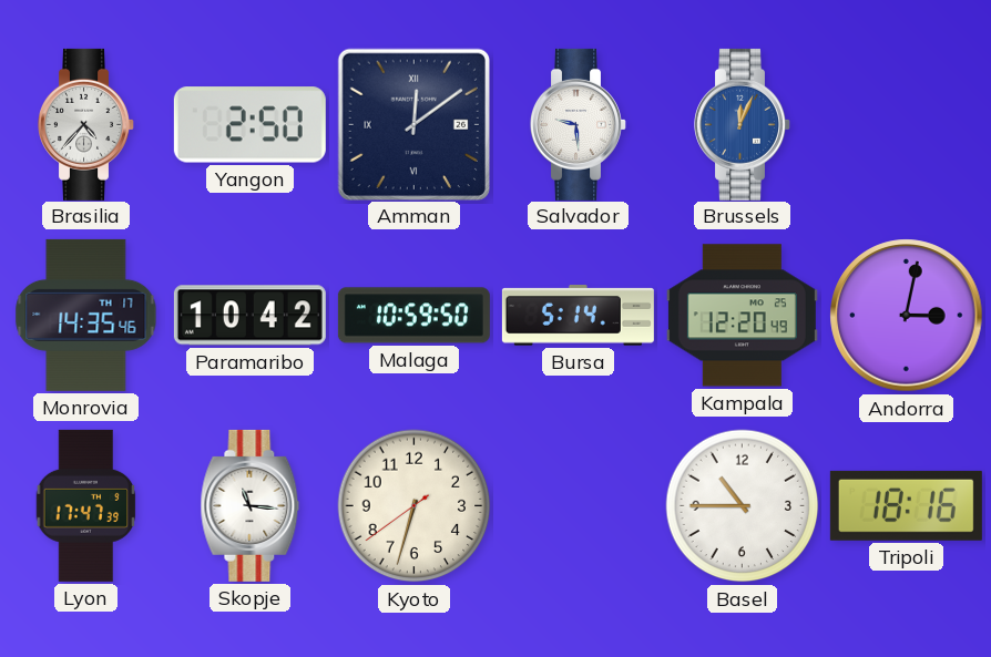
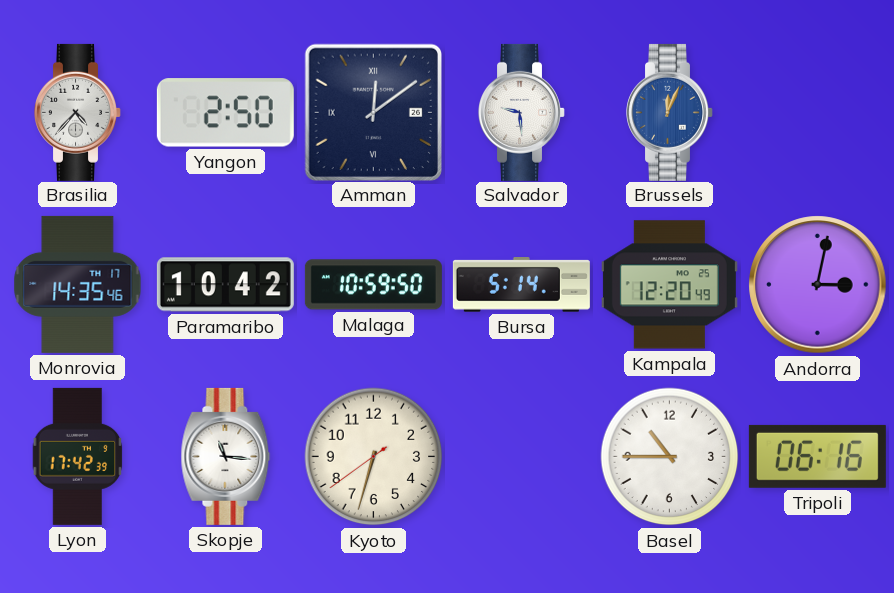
Lyon: 17:47 -> 17:42 (78, 456)
Tripoli: 18:16 -> 06:16 (817, 456)
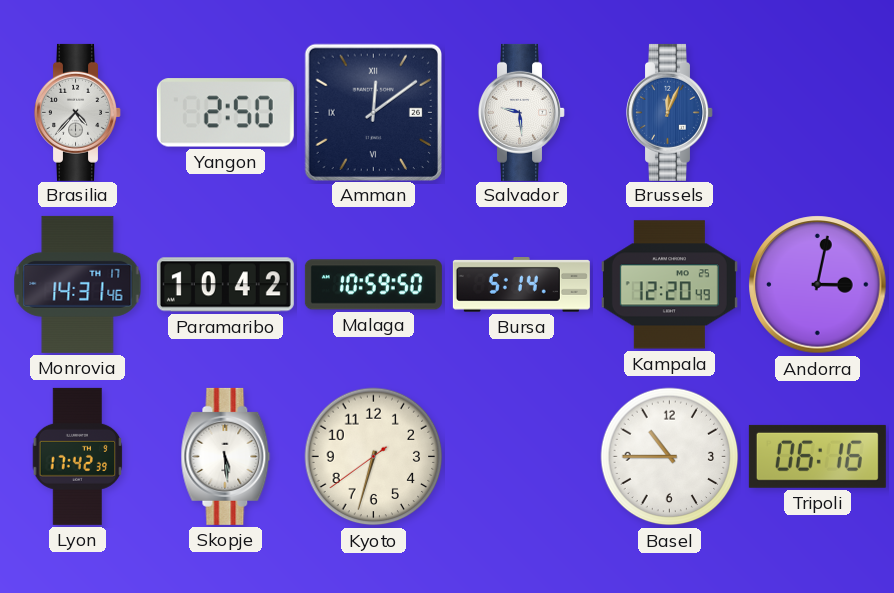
Monrovia: 14:35 -> 14:31 (78, 284)
Skopje: 11:16 -> 5:29 (226, 456)
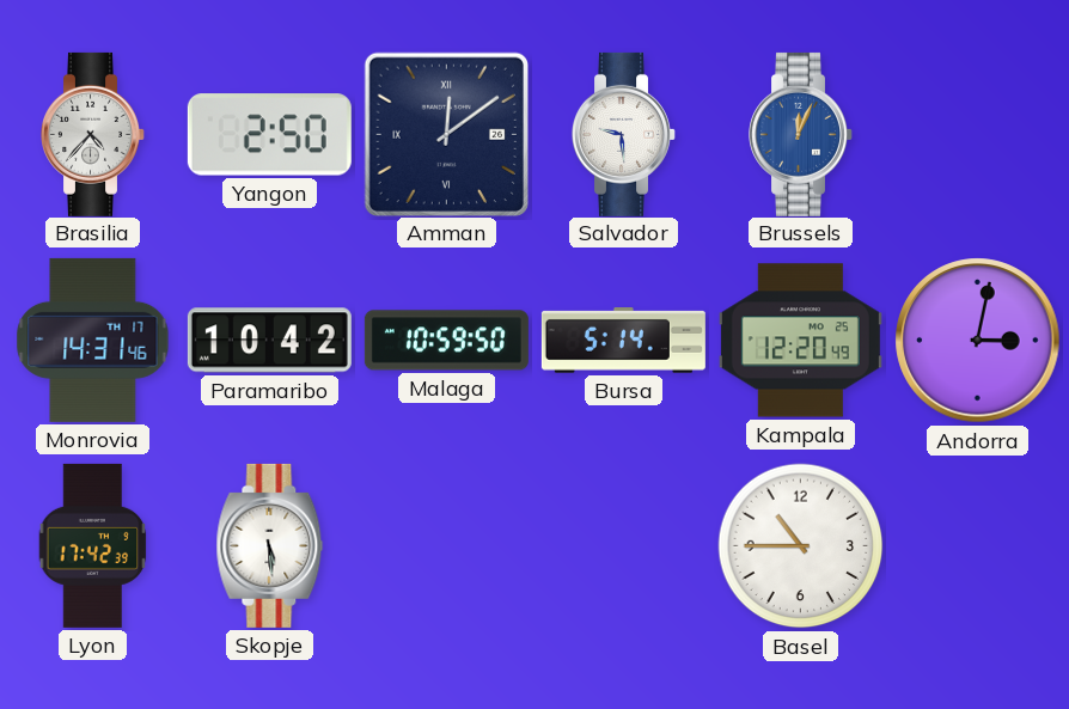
Kyoto: 6:32 -> none (374, 457)
Tripoli: 06:16 -> none (817, 456)
